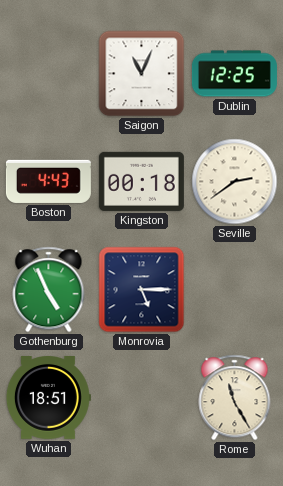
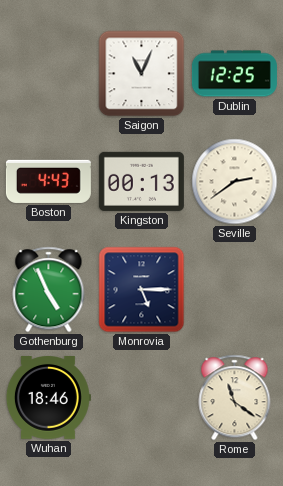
Kingston: 00:18 -> 00:13 (141, 181)
Wuhan: 18:51 -> 18:46 (48, 398)
Rome: 11:25 -> 11:21 (235, 398)
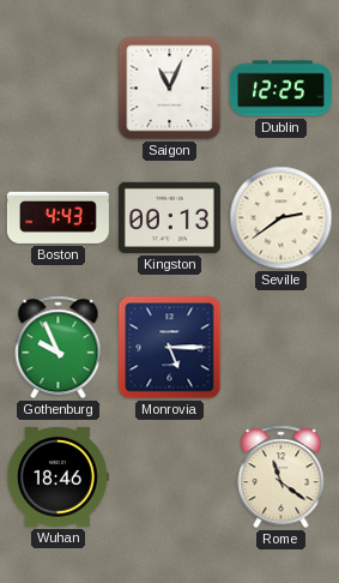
Gothenburg: 4:56 -> 9:56 (59, 348)
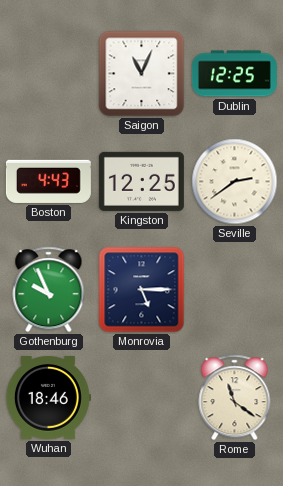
Kingston: 00:13 -> 12:25 (141, 181)
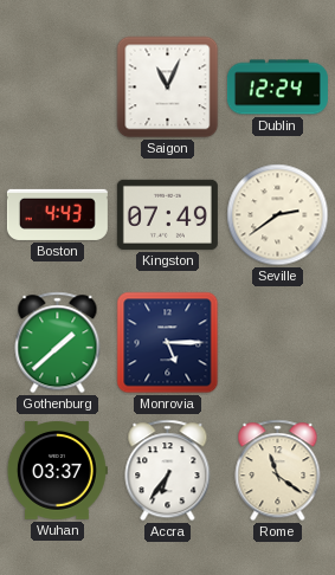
Dublin: 12:25 -> 12:24 (277, 88)
Kingston: 12:25 -> 07:49 (167, 214)
Gothenburg: 9:56 -> 1:38 (58, 343)
Wuhan: 18:46 -> 03:37 (57, 471)
Accra: none -> 6:36 (168, 471)
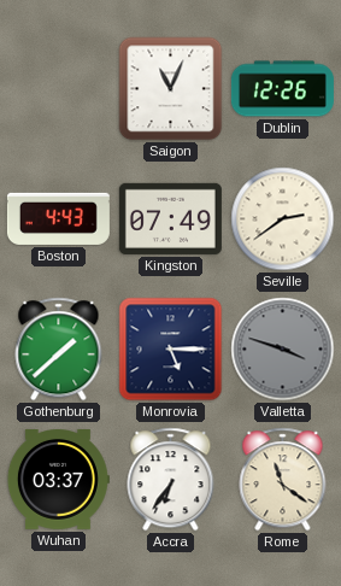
Dublin: 12:24 -> 12:26 (282, 89)
Valletta: none -> 3:48 (283, 350)
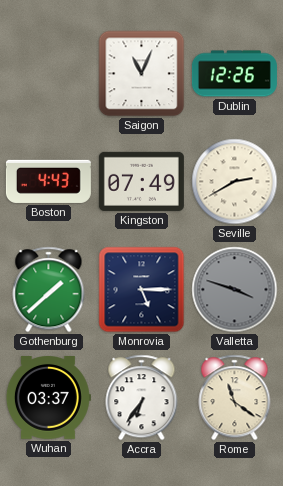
Seville: 2:39 -> 2:40 (235, 182)
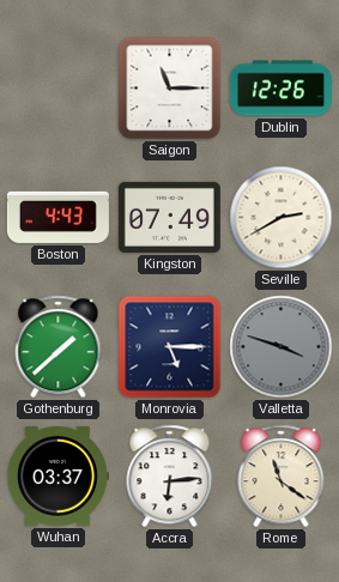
Saigon: 11:04 -> 11:15 (170, 89)
Accra: 6:36 -> 6:14 (170, 477)
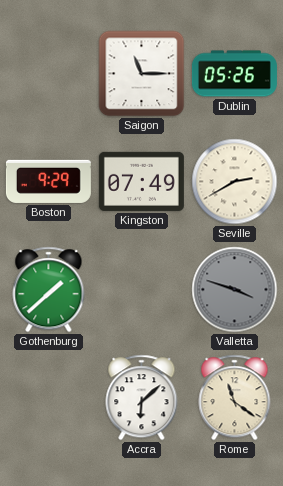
Dublin: 12:26 -> 05:26 (234, 74)
Boston: 4:43 -> 9:29 (48, 181)
Monrovia: 5:15 -> none (170, 347)
Wuhan: 03:37 -> none (57, 477)
Accra: 6:14 -> 6:08 (142, 398)
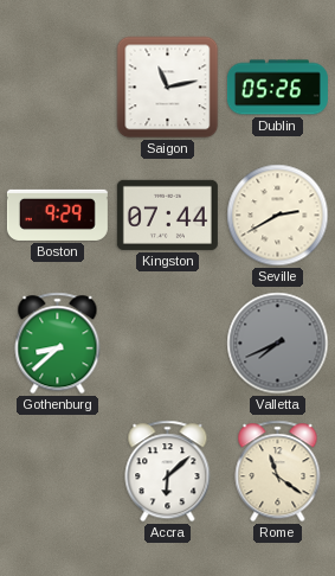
Saigon: 11:15 -> 11:13 (168, 88)
Kingston: 07:49 -> 07:44 (167, 215)
Gothenburg: 1:38 -> 8:38 (58, 344)
Valletta: 3:48 -> 7:41 (278, 344)
